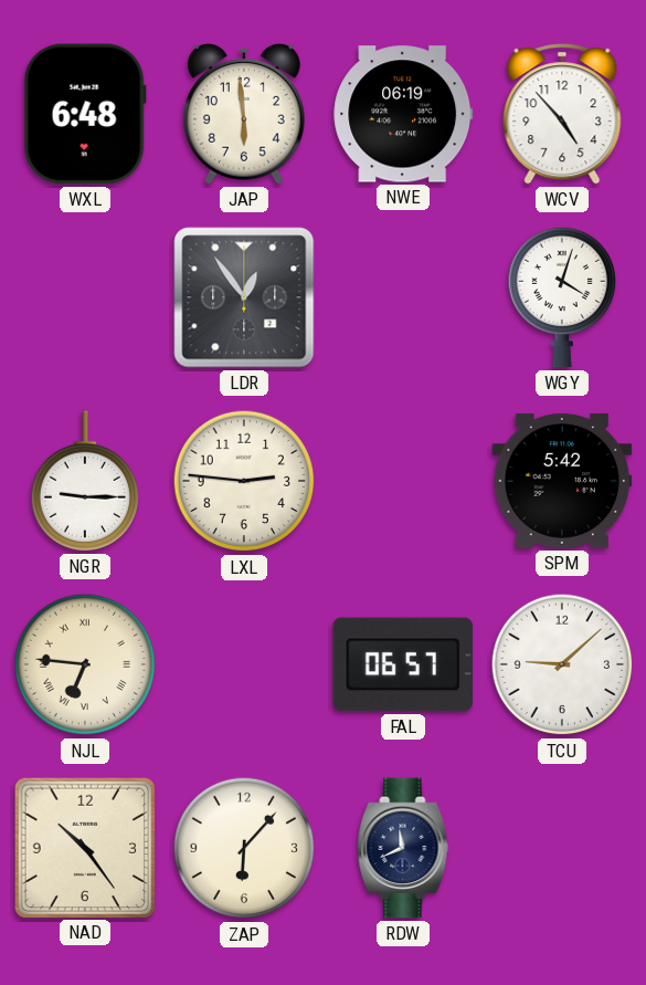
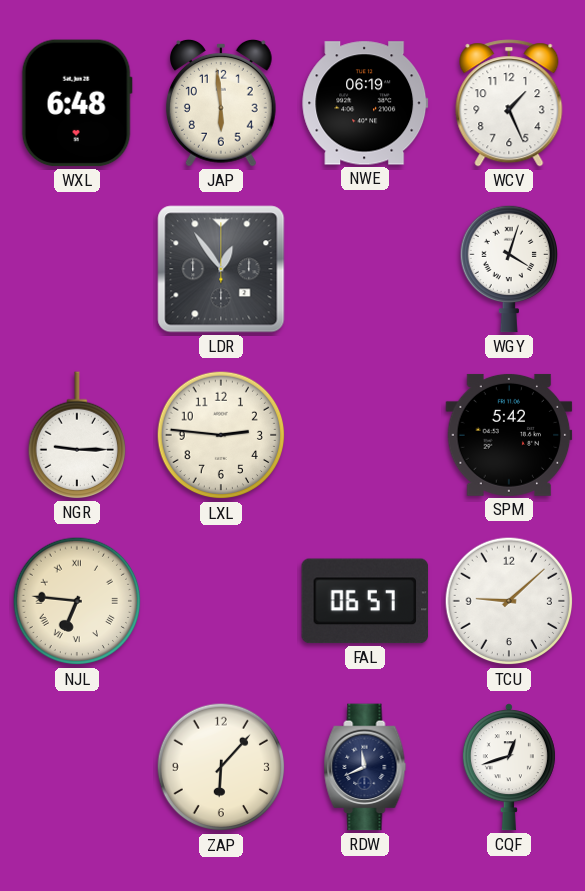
WCV: 4:53 -> 1:26 (509, 103)
NAD: 10:24 -> none (84, 847)
CQF: none -> 12:42 (509, 767)
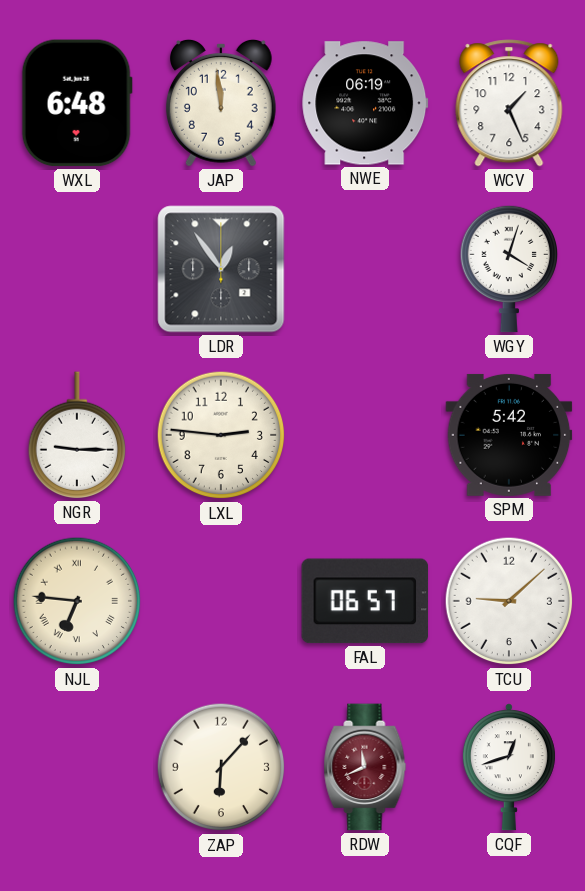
JAP: 5:59 -> 11:59 (221, 103)
RDW dial: navy -> burgundy (365, 767)
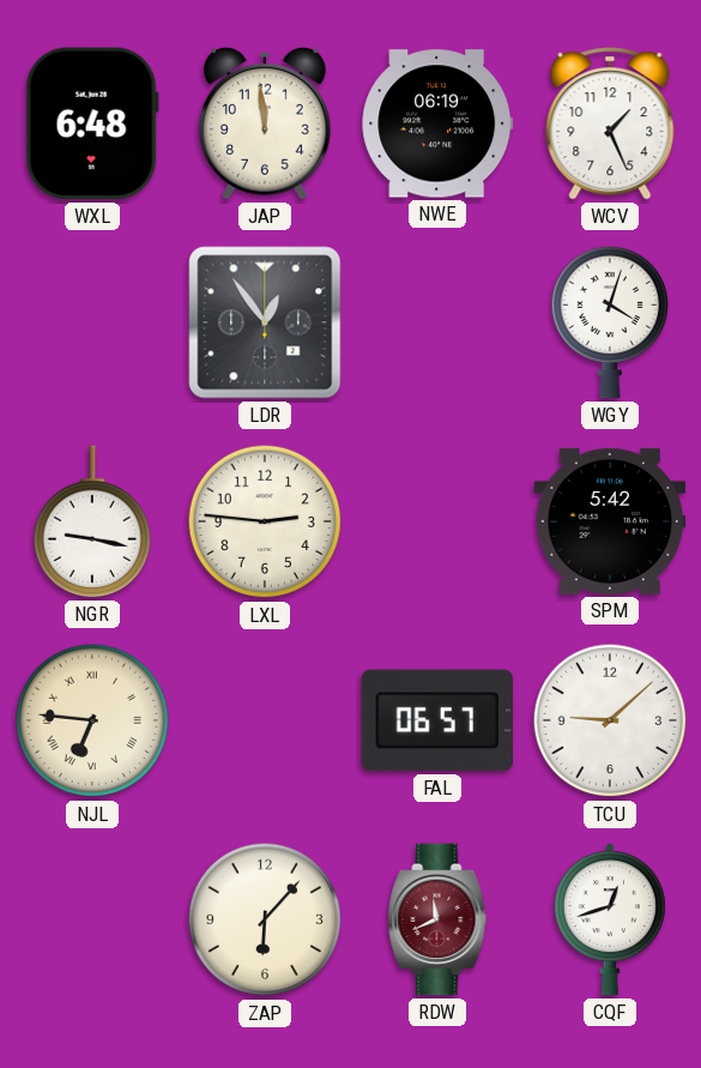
NGR: 9:15 -> 9:17 (91, 521)
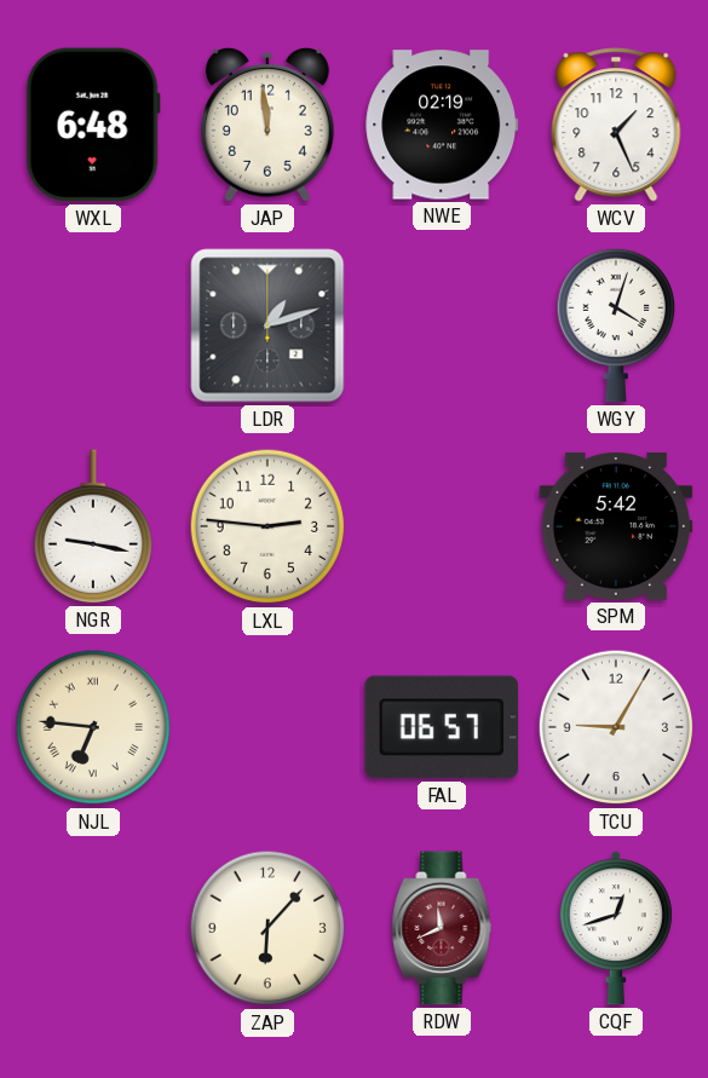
NWE: 06:19 -> 02:19 (442, 125)
LDR: 12:54 -> 1:12 (267, 325)
TCU: 9:08 -> 9:05 (616, 727)
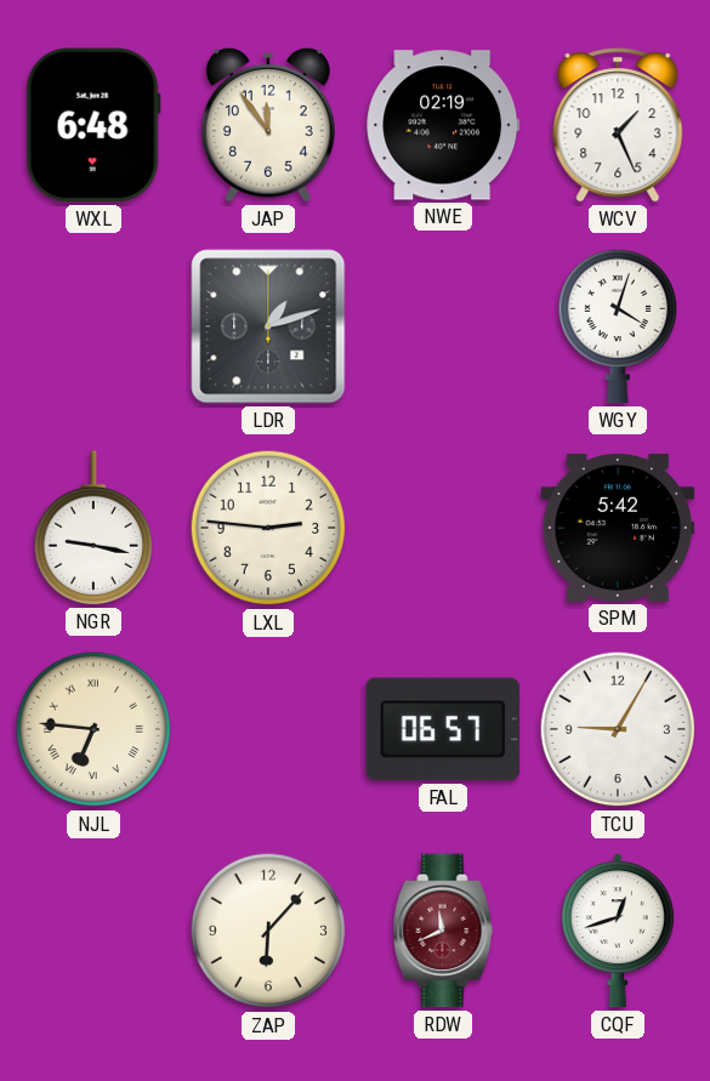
JAP: 11:59 -> 11:54 (268, 125)
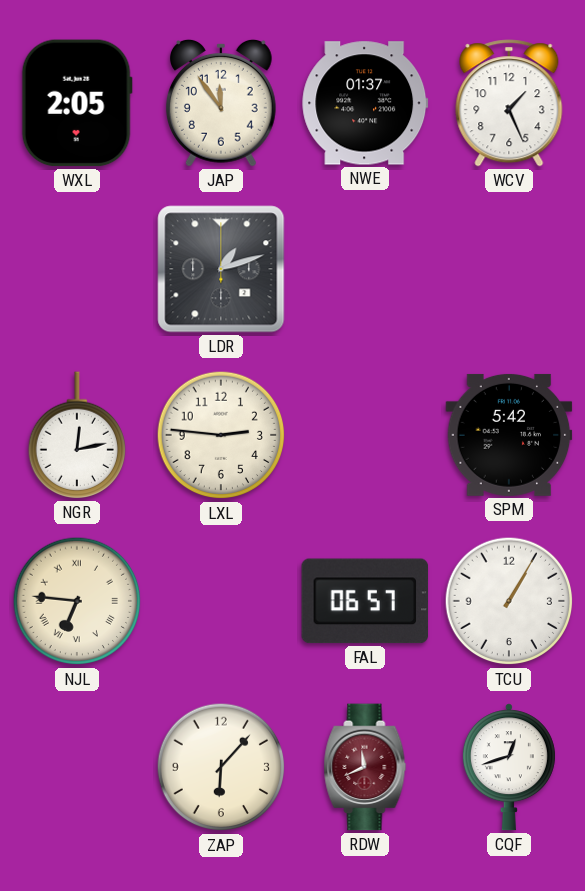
WXL: 6:48 -> 2:05 (77, 103)
NWE: 02:19 -> 01:37 (365, 103)
WGY: 4:03 -> none (617, 326)
NGR: 9:17 -> 12:13 (76, 435)
TCU: 9:05 -> 1:05 (509, 601)
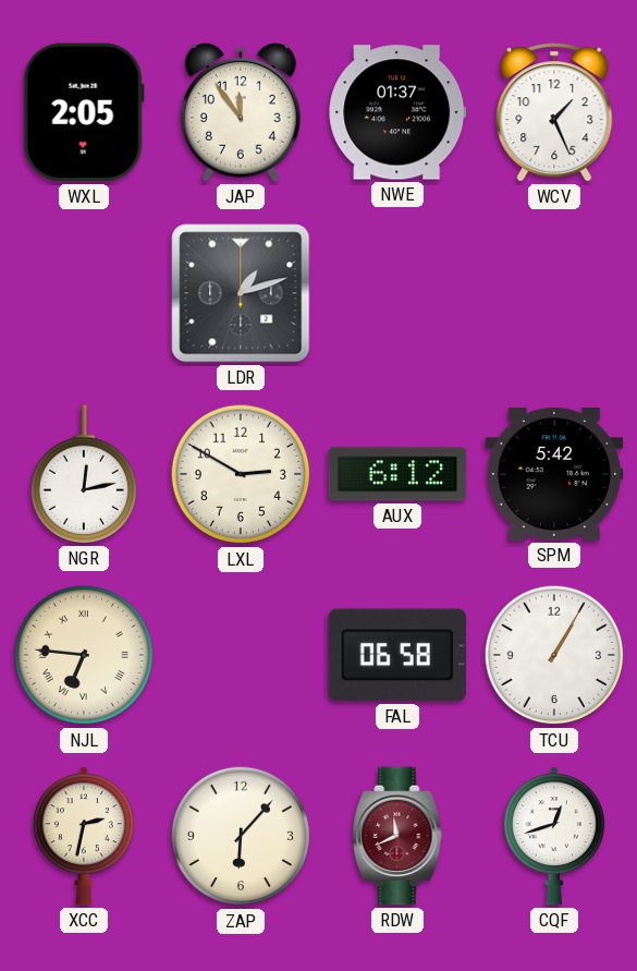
LXL: 2:46 -> 2:50 (241, 474)
AUX: none -> 6:12 (397, 474)
FAL: 06:57 -> 06:58 (397, 655)
XCC: none -> 2:32 (84, 836)
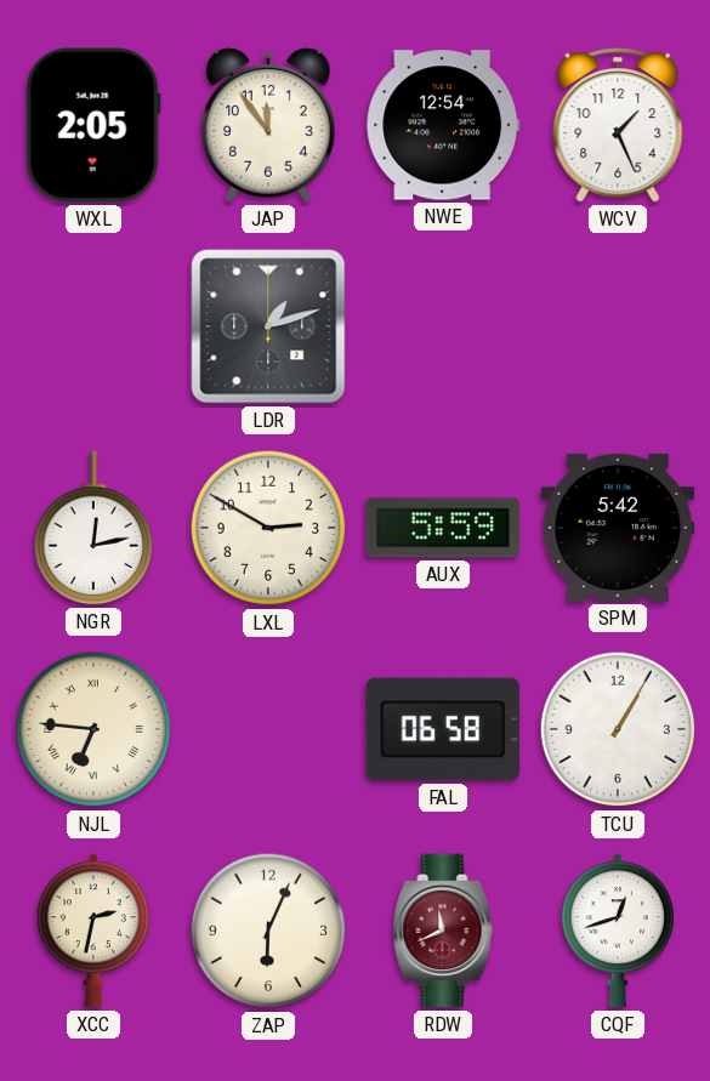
NWE: 01:37 -> 12:54 (443, 125)
AUX: 6:12 -> 5:59 (443, 528)
ZAP: 6:07 -> 6:04 (268, 931)
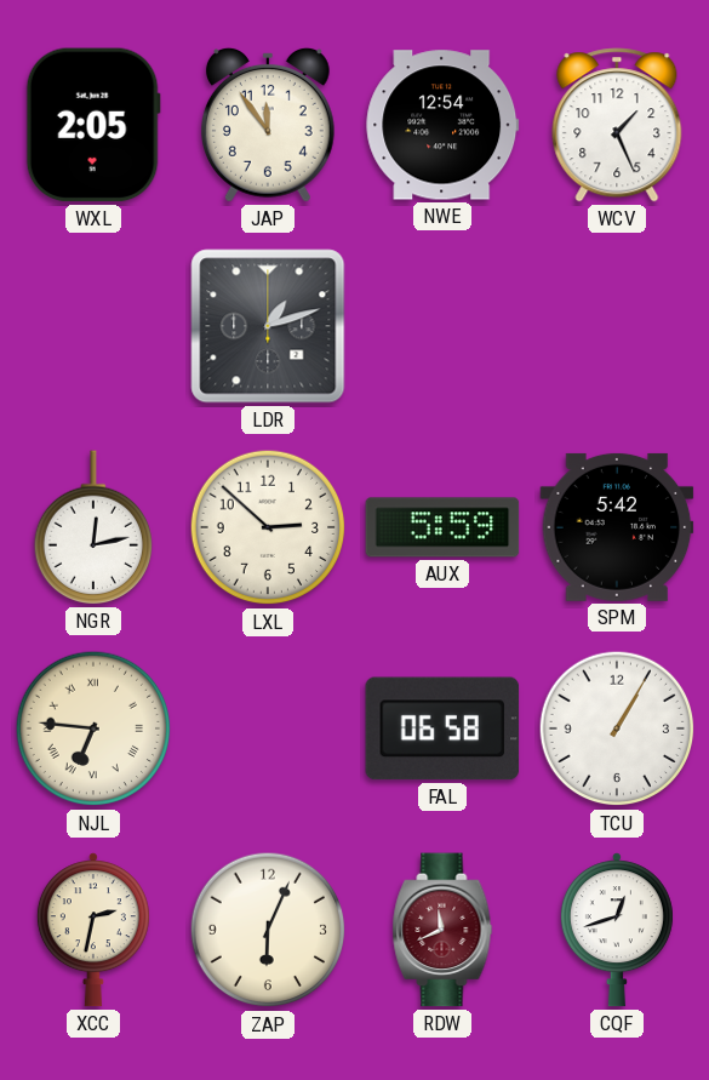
LXL: 2:50 -> 2:52 (268, 527)
